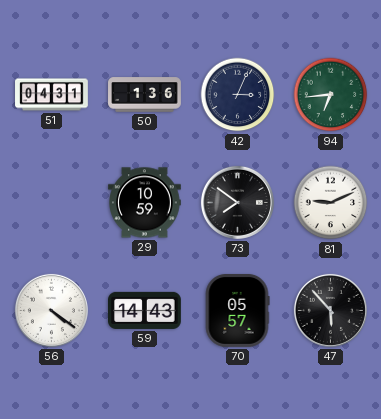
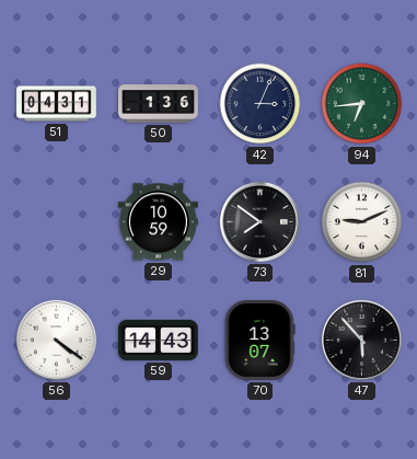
70: 05:57 -> 13:07 (259, 341)
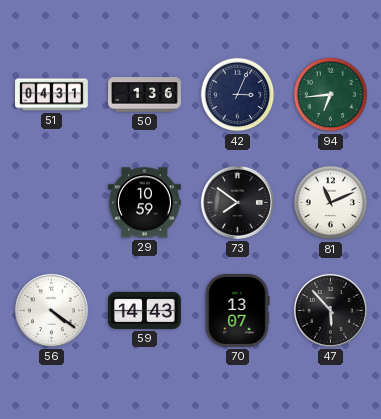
81: 9:11 -> 11:11 (331, 203)
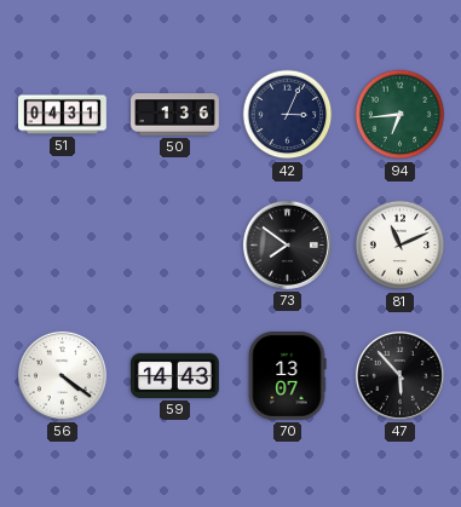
29: 10:59 -> none (145, 203)
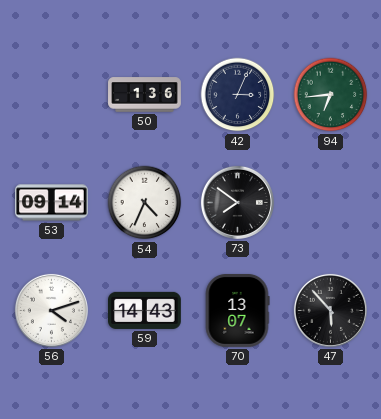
51: 04:31 -> none (63, 115)
53: none -> 09:14 (52, 203)
54: none -> 4:34 (145, 203)
81: 11:11 -> none (401, 246)
56: 4:21 -> 4:12 (51, 310)
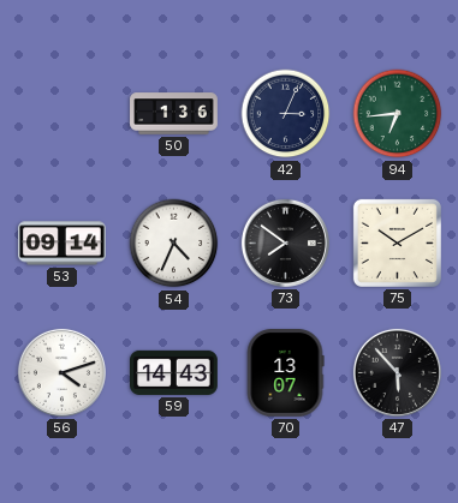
75: none -> 10:10 (397, 242)
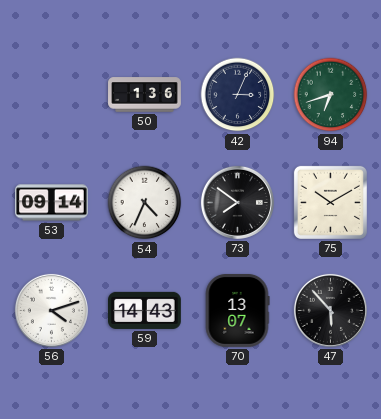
94: 6:44 -> 6:42 (331, 95)
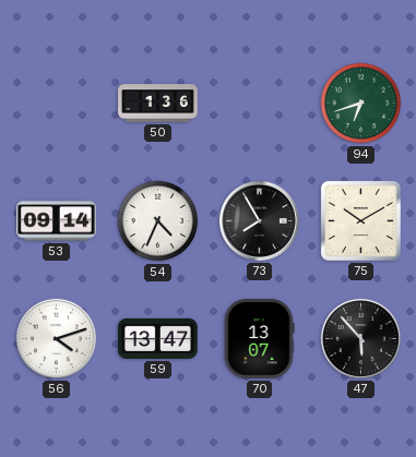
42: 3:04 -> none (238, 95)
73: 7:51 -> 7:55 (259, 220)
59: 14:43 -> 13:47 (158, 338)
